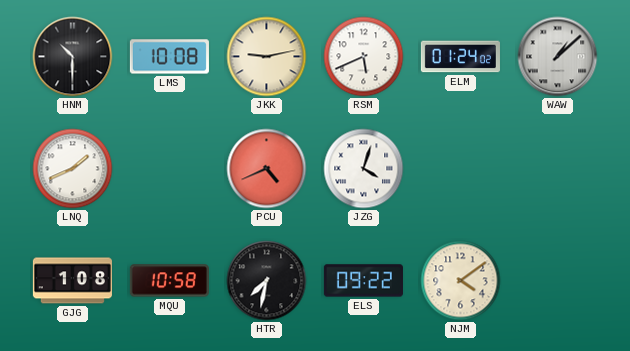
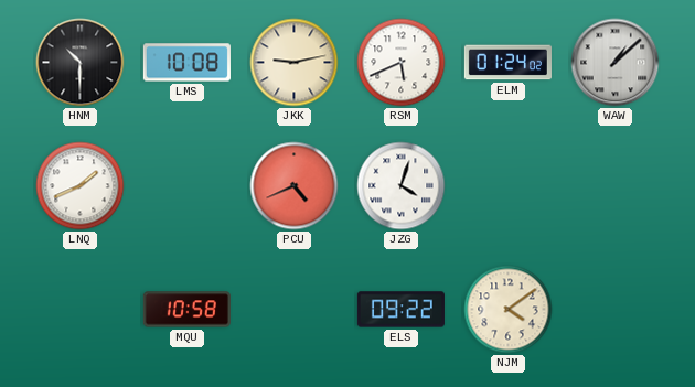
GJG: 1:08 -> none (72, 281)
HTR: 7:32 -> none (267, 281)
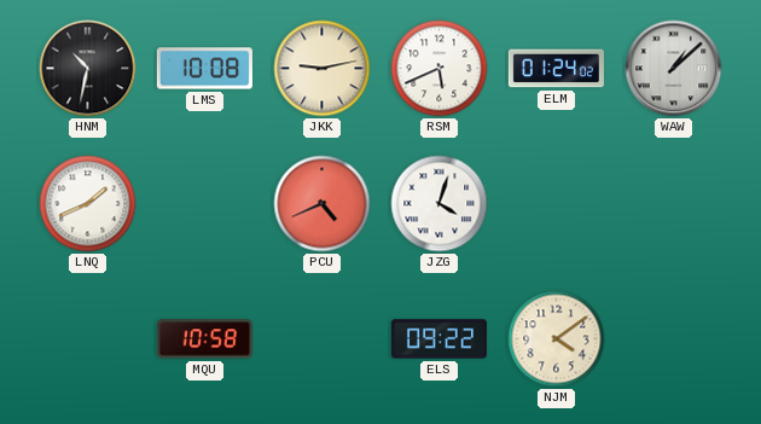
HNM: 10:30 -> 10:32 (88, 69)
